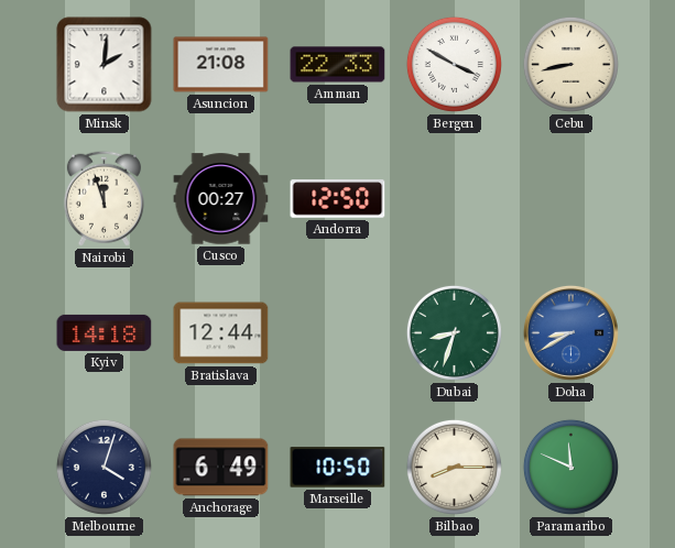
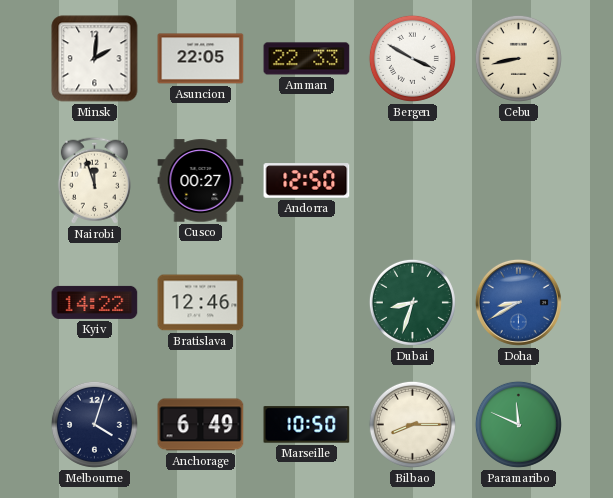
Asuncion: 21:08 -> 22:05 (201, 59)
Kyiv: 14:18 -> 14:22 (95, 302)
Bratislava: 12:44 -> 12:46 (201, 303)
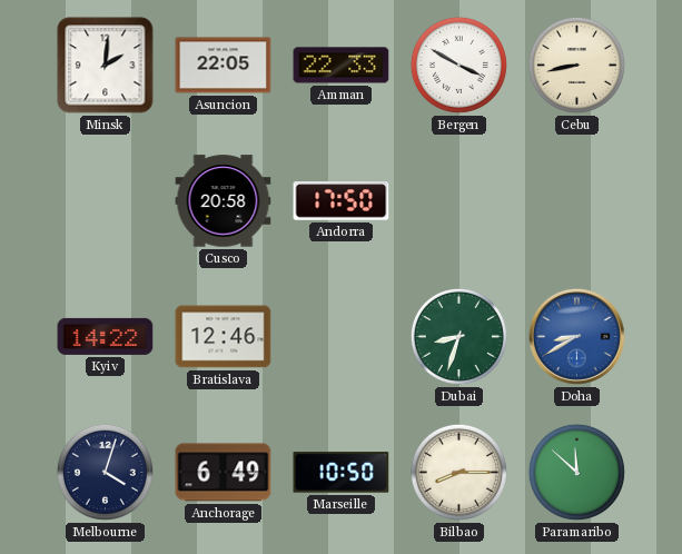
Nairobi: 11:57 -> none (94, 180)
Cusco: 00:27 -> 20:58 (224, 201)
Andorra: 12:50 -> 17:50 (342, 201)
Paramaribo: 11:49 -> 11:52 (576, 472)
